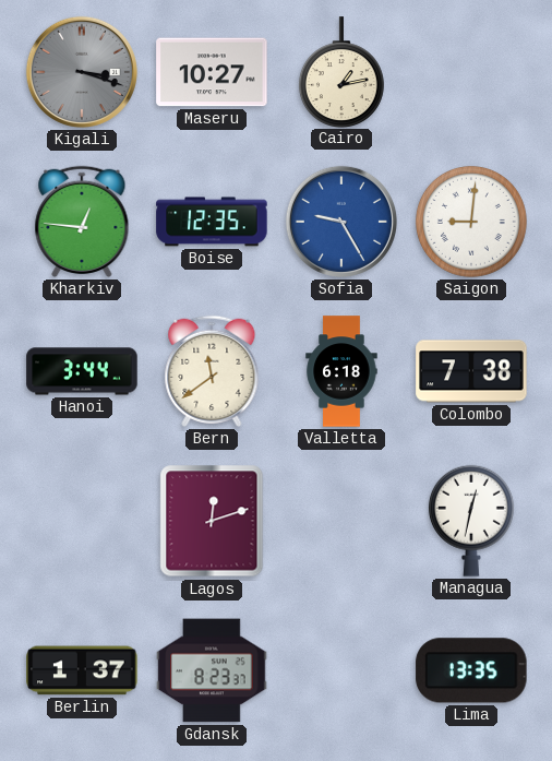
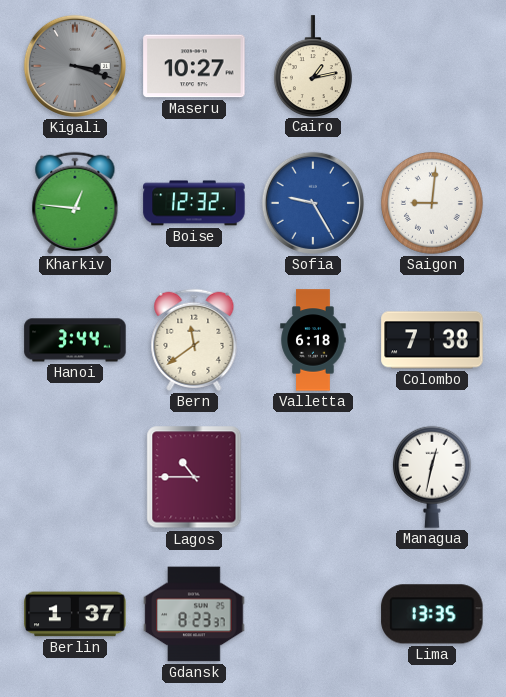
Boise: 12:35 -> 12:32 (194, 203)
Lagos: 12:12 -> 10:45 (194, 477)
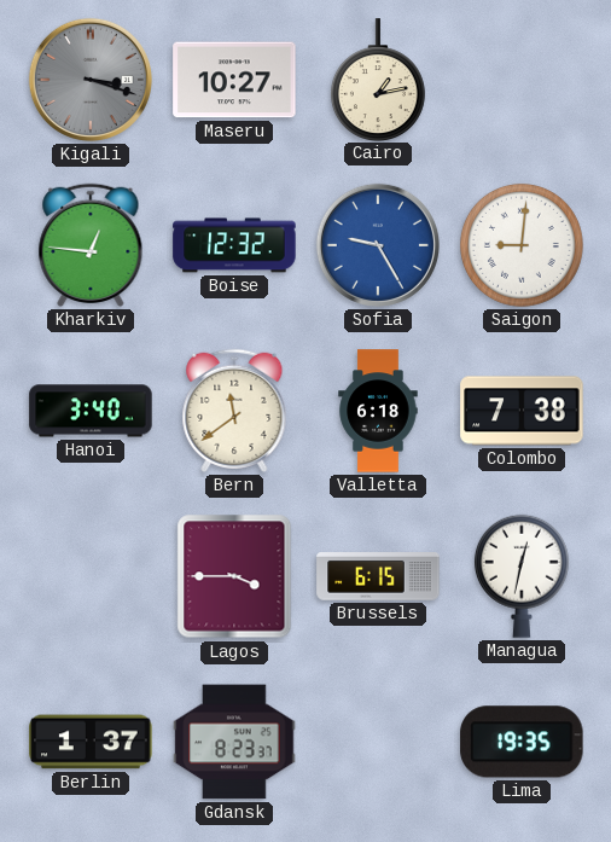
Hanoi: 3:44 -> 3:40 (91, 411)
Lagos: 10:45 -> 3:45 (234, 576)
Brussels: none -> 6:15 (378, 577)
Lima: 13:35 -> 19:35 (522, 742)
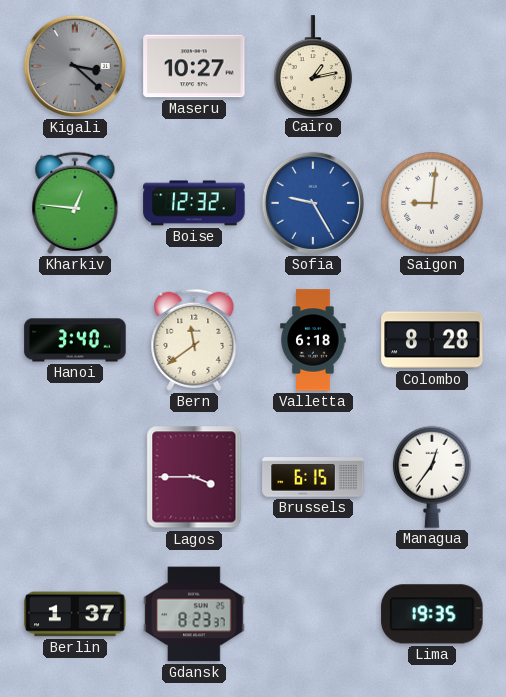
Kigali: 3:18 -> 3:22 (75, 66)
Colombo: 7:38 -> 8:28 (432, 340)
Managua: 12:32 -> 12:36 (432, 477)
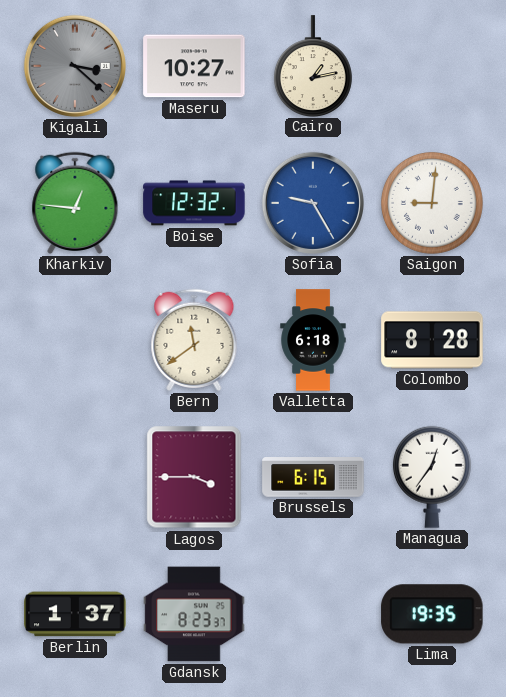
Hanoi: 3:40 -> none (75, 340)
